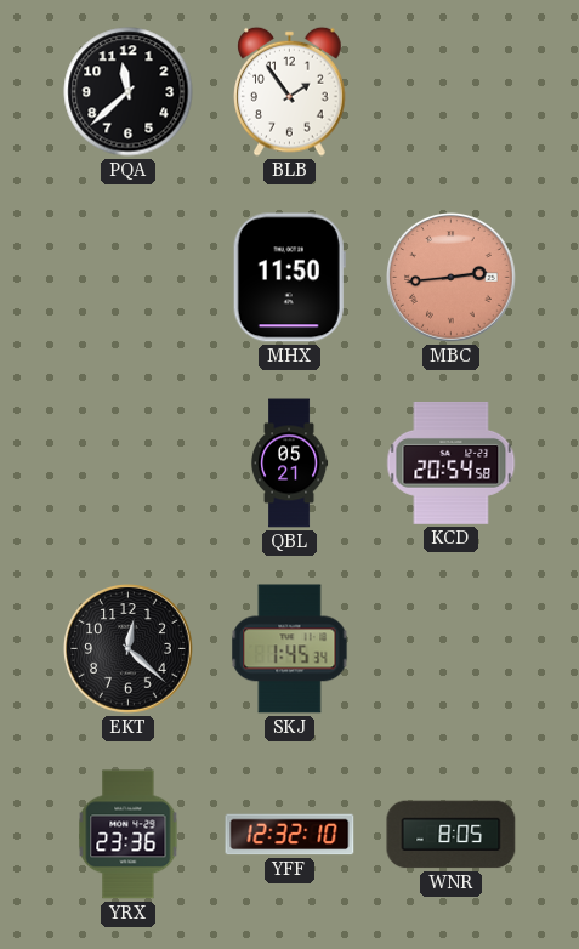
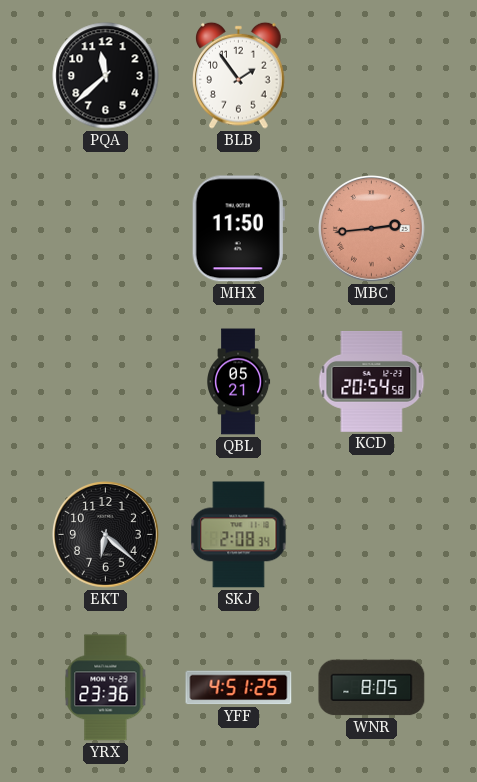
EKT: 12:22 -> 6:22 (106, 535)
SKJ: 1:45 -> 2:08 (239, 535)
YFF: 12:32 -> 4:51 (239, 688)
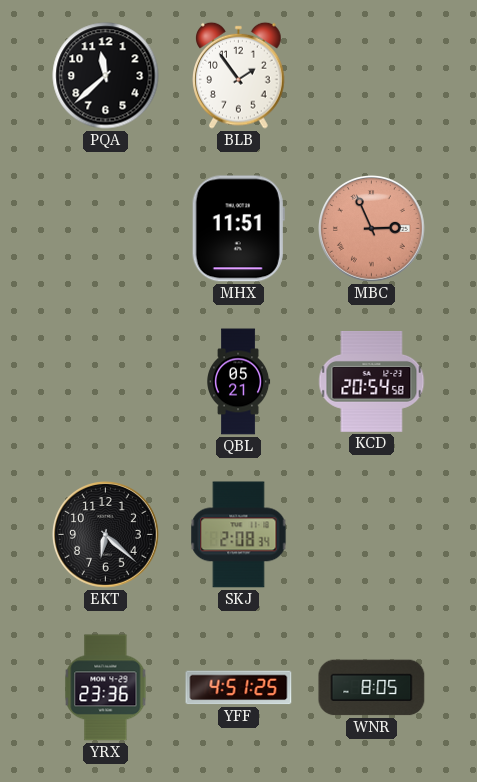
MHX: 11:50 -> 11:51 (238, 229)
MBC: 2:44 -> 2:56 (372, 229)
